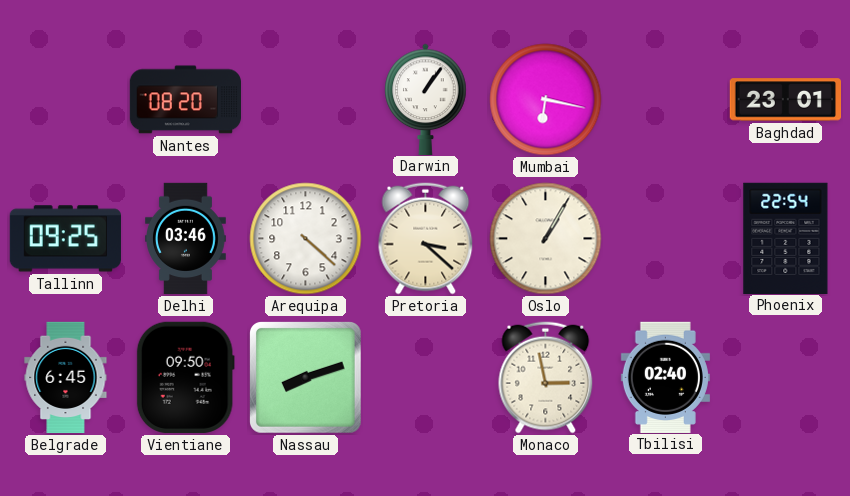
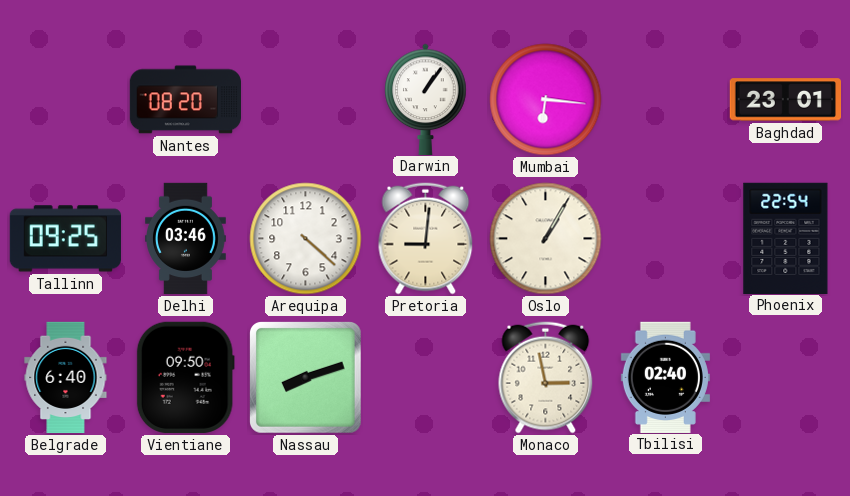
Mumbai: 6:17 -> 6:16 (546, 100)
Pretoria: 3:22 -> 9:01 (426, 239)
Belgrade: 6:45 -> 6:40 (66, 378)
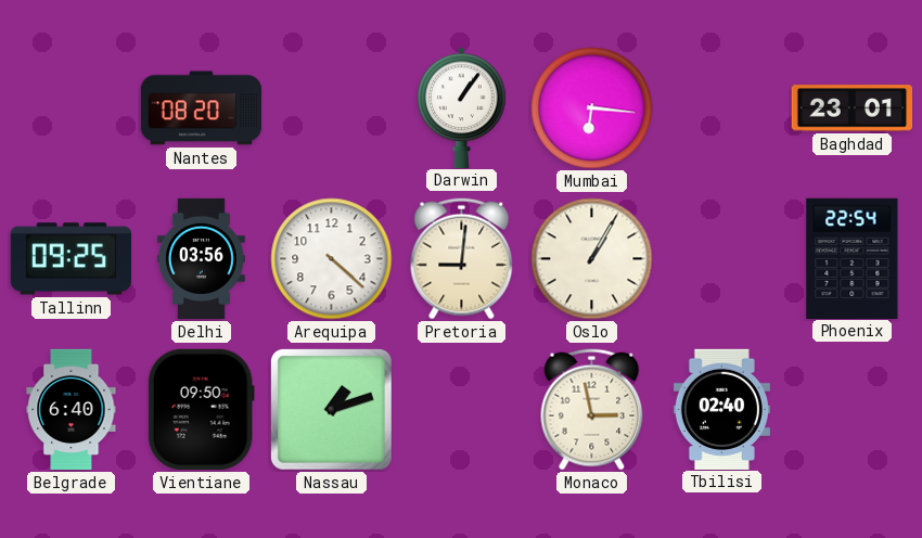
Delhi: 03:46 -> 03:56 (202, 259)
Nassau: 8:12 -> 1:12 (331, 409)
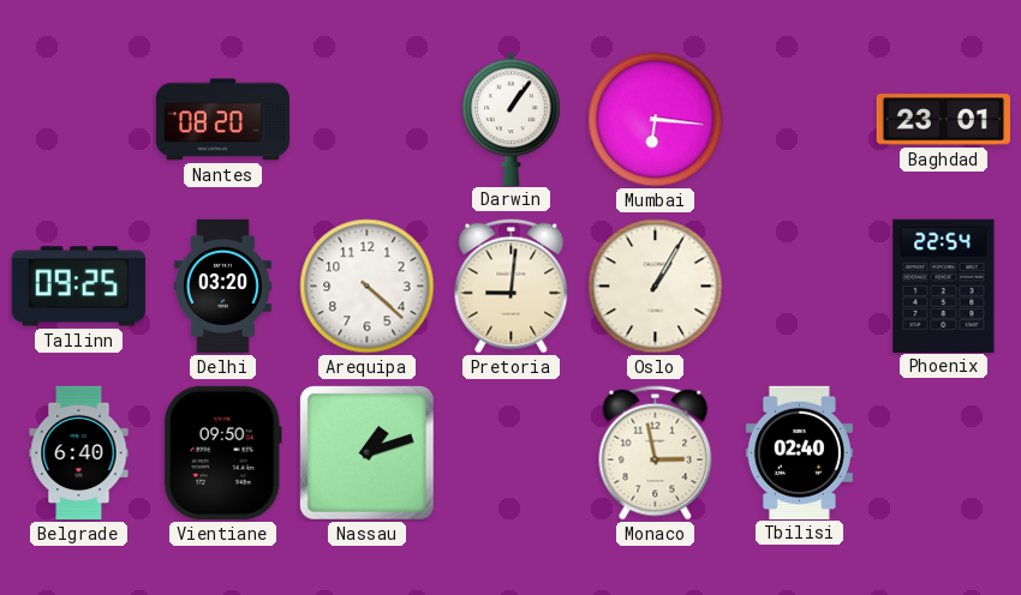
Delhi: 03:56 -> 03:20 (223, 287)
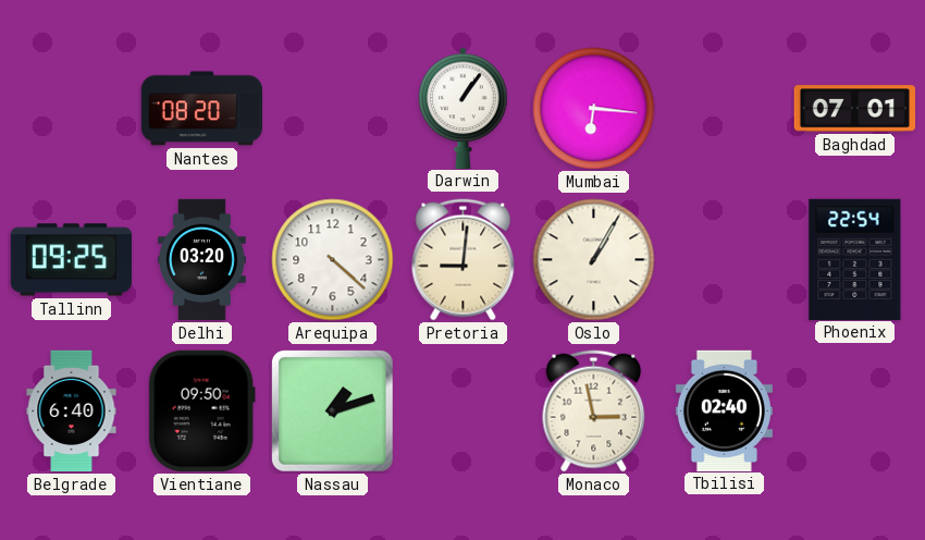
Baghdad: 23:01 -> 07:01 (854, 109)
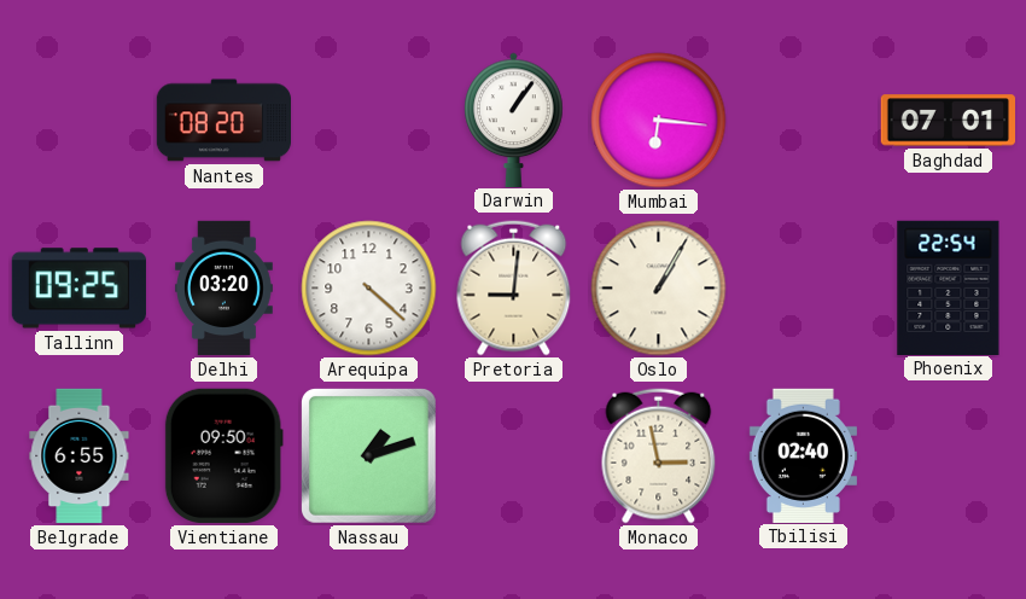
Belgrade: 6:40 -> 6:55 (80, 456)
